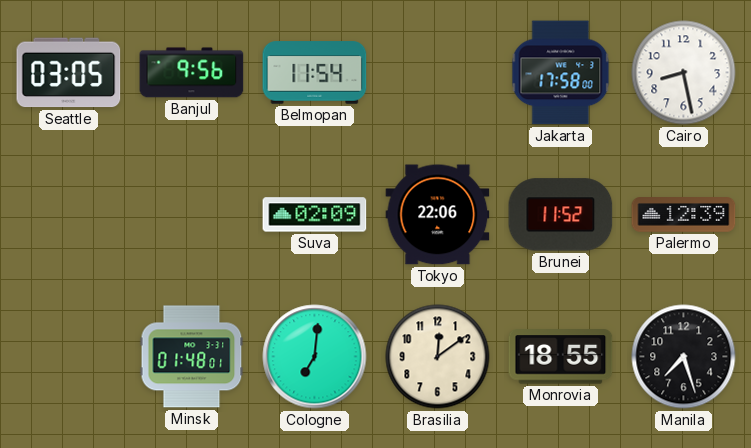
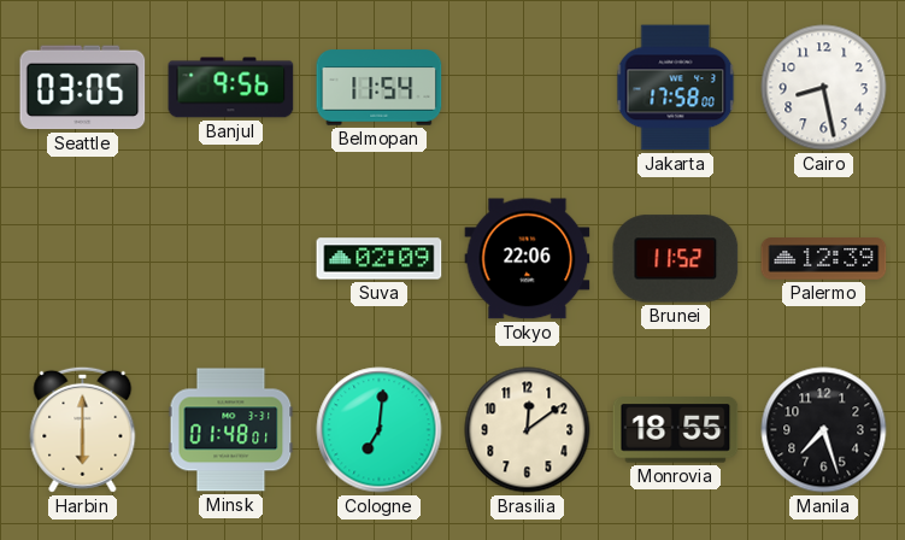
Harbin: none -> 6:00 (83, 429)
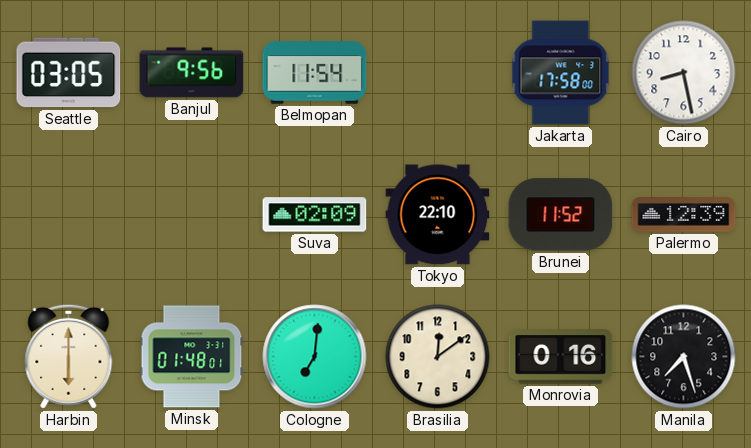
Tokyo: 22:06 -> 22:10 (438, 215)
Monrovia: 18:55 -> 0:16 (561, 357)
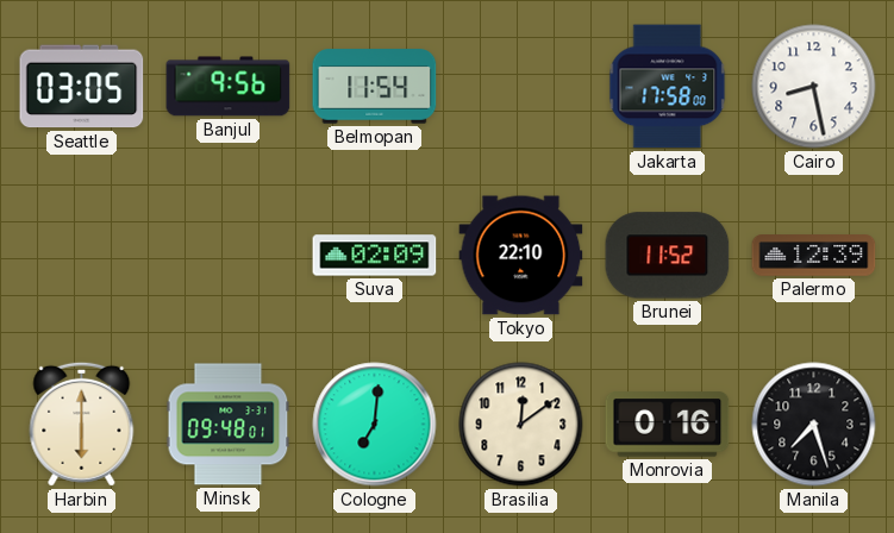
Minsk: 01:48 -> 09:48 (229, 425)
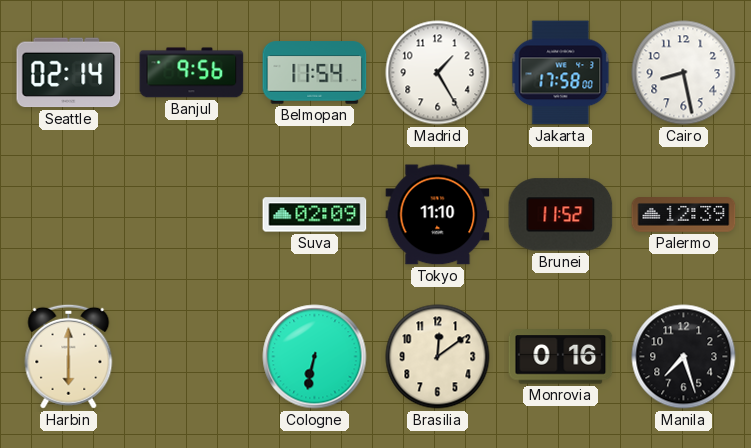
Seattle: 03:05 -> 02:14 (69, 73)
Madrid: none -> 1:25 (438, 73)
Tokyo: 22:10 -> 11:10 (438, 215)
Minsk: 09:48 -> none (229, 425)
Cologne: 7:01 -> 6:32 (315, 357)
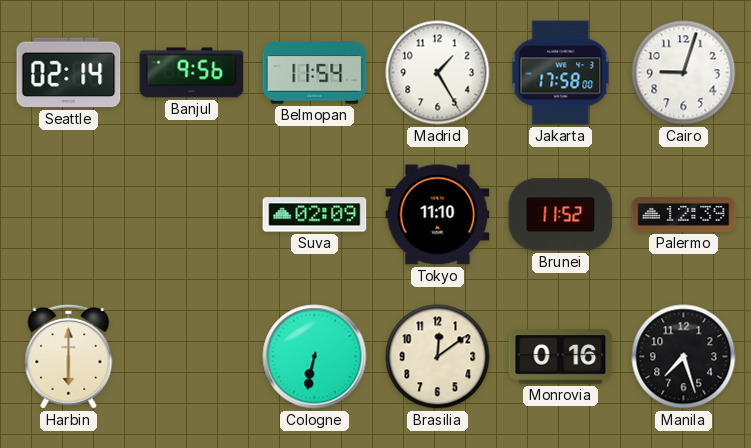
Cairo: 8:28 -> 9:03 (684, 73)
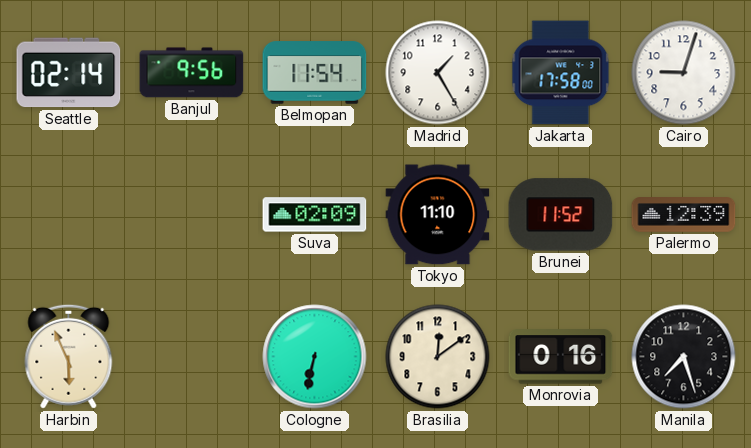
Harbin: 6:00 -> 5:56 (69, 356)
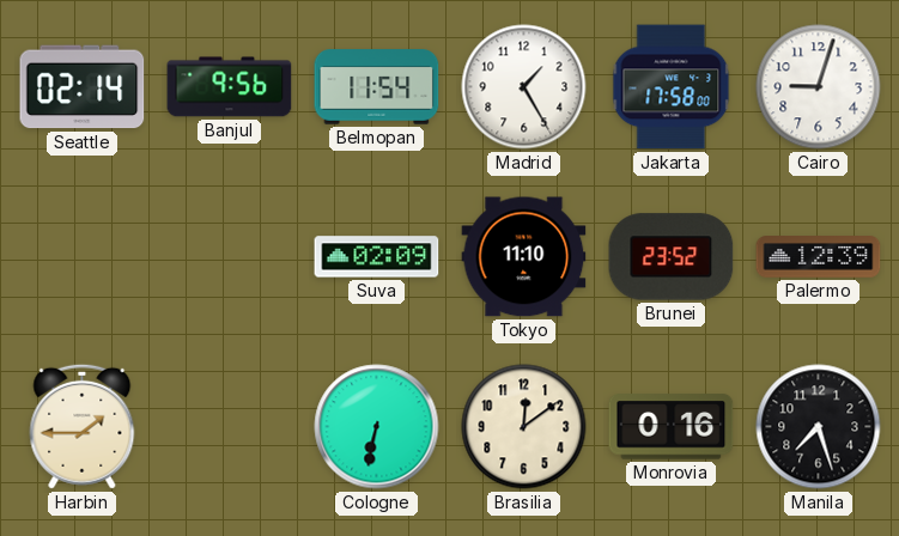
Brunei: 11:52 -> 23:52 (672, 257)
Harbin: 5:56 -> 1:45 (83, 426)
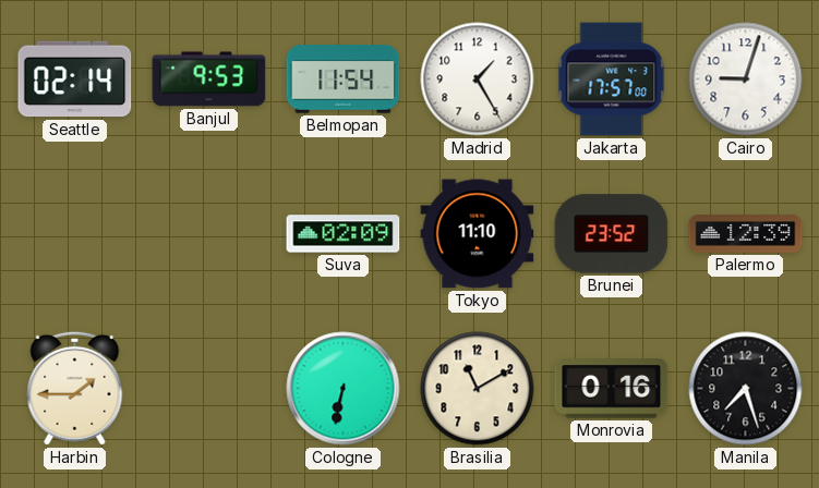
Banjul: 9:56 -> 9:53 (209, 80)
Jakarta: 17:58 -> 17:57 (612, 80)
Brasilia: 12:09 -> 11:10 (478, 389)
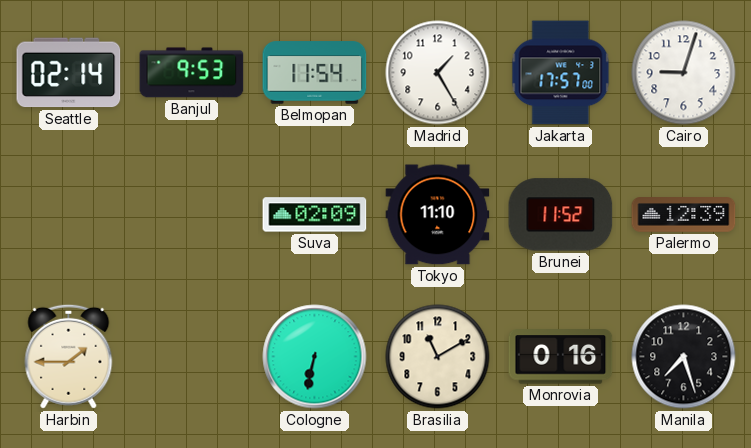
Brunei: 23:52 -> 11:52 (561, 215)
